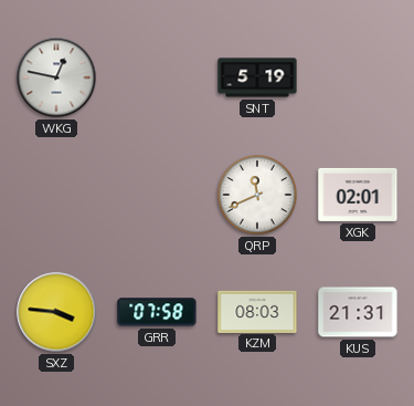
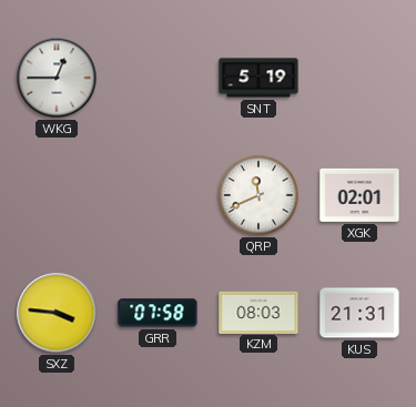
WKG: 12:47 -> 12:45 (57, 78)
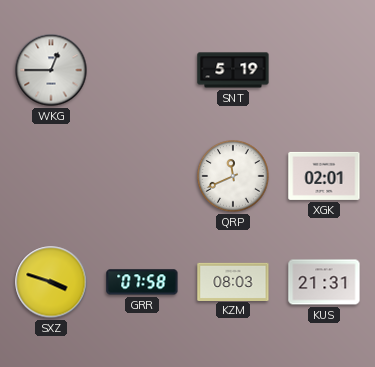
SXZ: 3:46 -> 3:48 (51, 282)
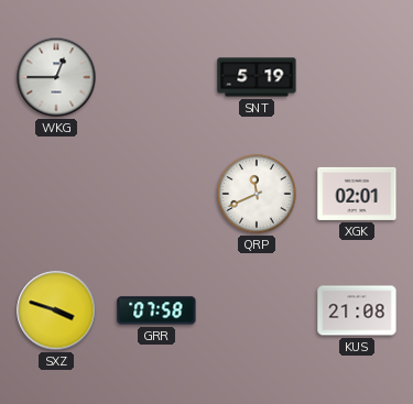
KZM: 08:03 -> none (233, 281)
KUS: 21:31 -> 21:08 (357, 310)
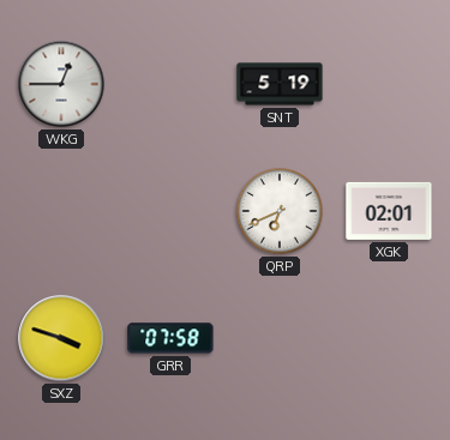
QRP: 11:41 -> 6:41 (280, 211)
KUS: 21:08 -> none (357, 310)
